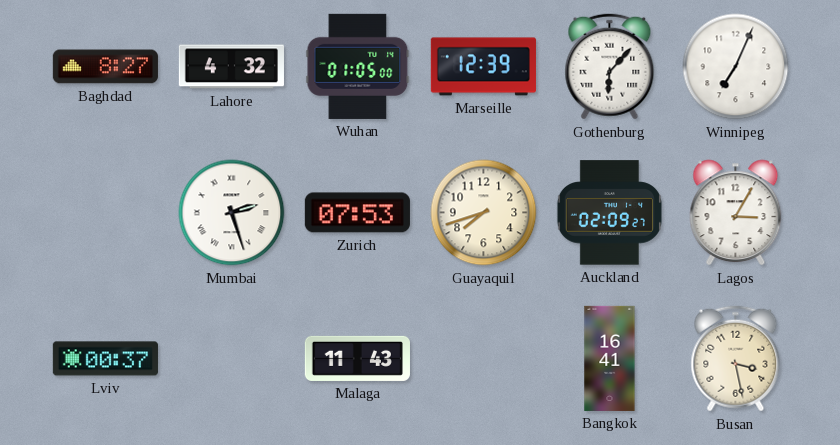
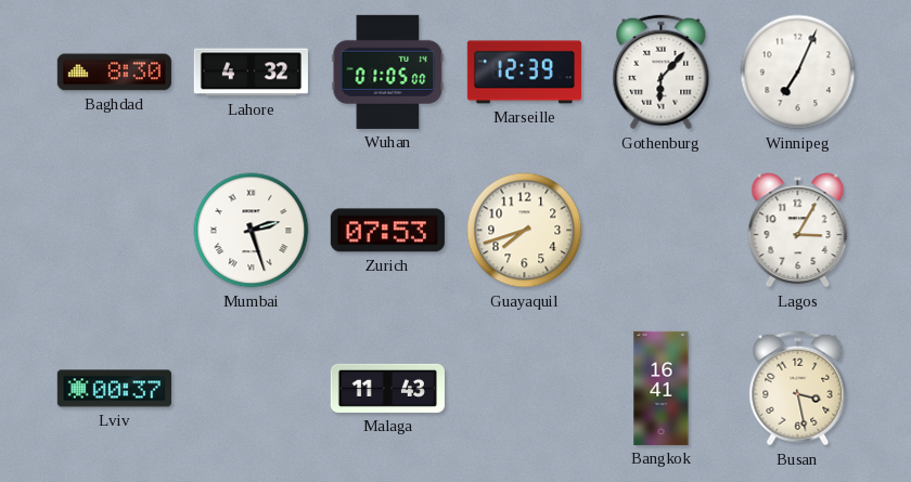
Baghdad: 8:27 -> 8:30 (114, 73)
Auckland: 02:09 -> none (609, 213)
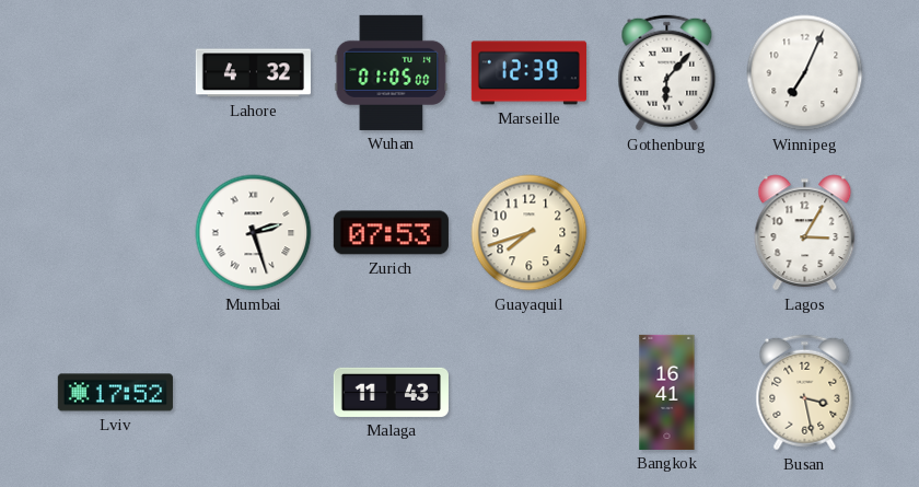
Baghdad: 8:30 -> none (114, 73)
Lviv: 00:37 -> 17:52 (115, 393)
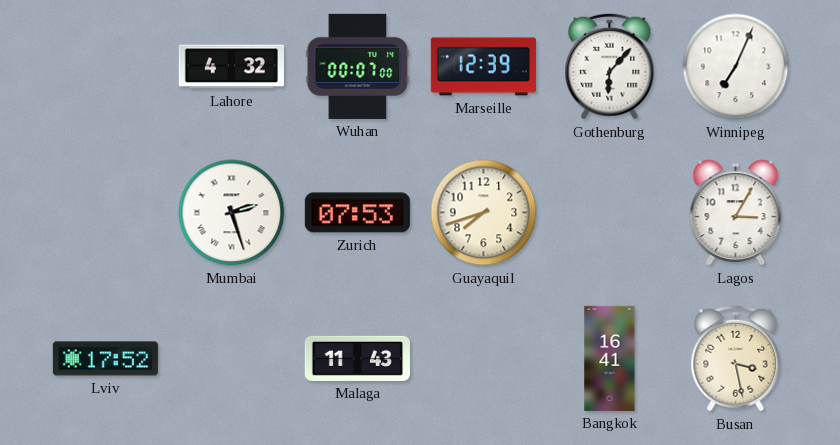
Wuhan: 01:05 -> 00:07 (358, 66)
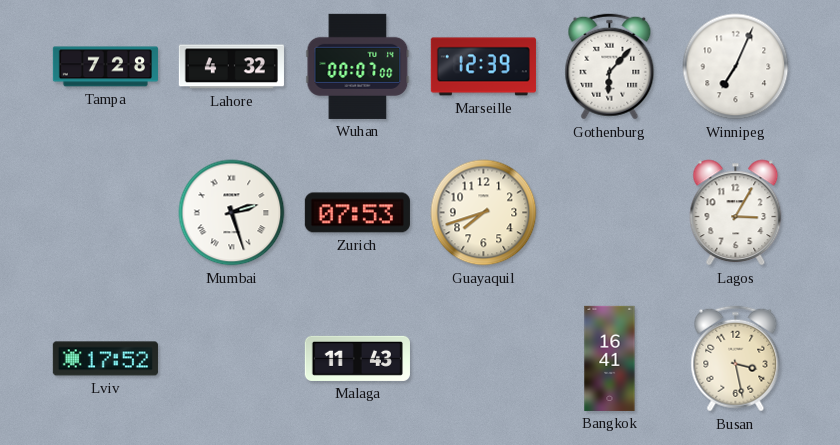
Tampa: none -> 7:28 (105, 67)
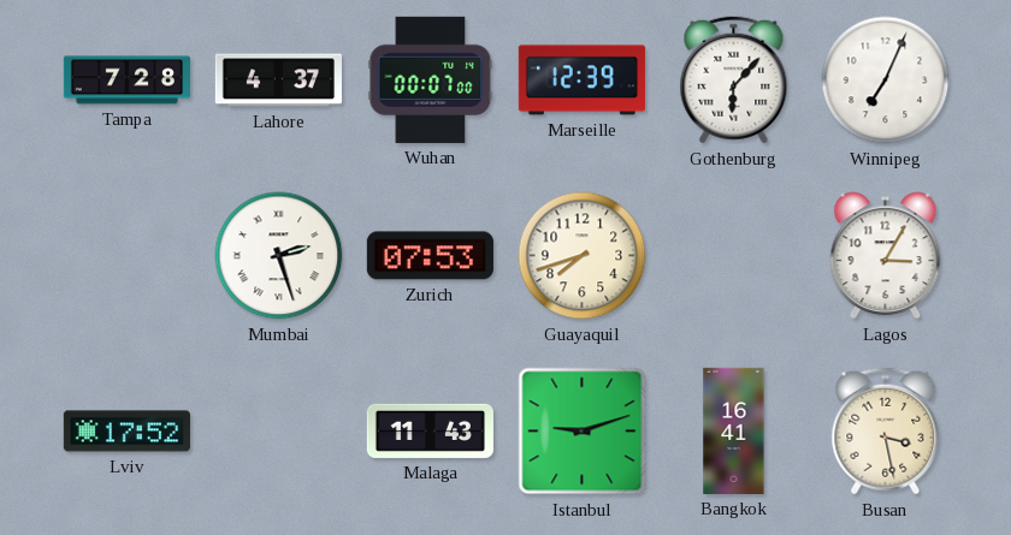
Lahore: 4:32 -> 4:37 (278, 81)
Istanbul: none -> 9:12 (583, 432)
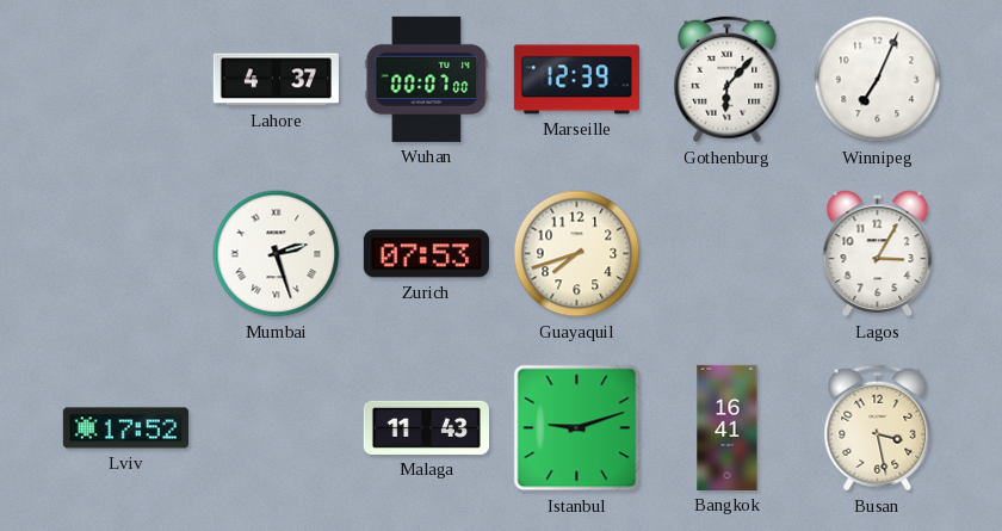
Tampa: 7:28 -> none (126, 81)
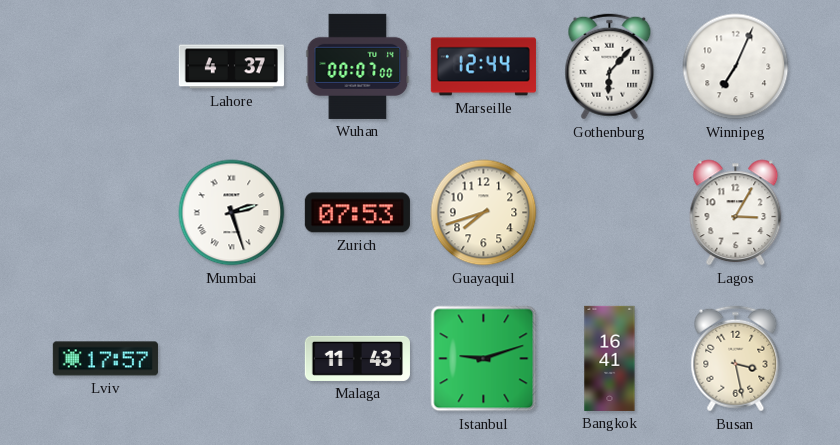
Marseille: 12:39 -> 12:44 (483, 67)
Lviv: 17:52 -> 17:57 (105, 359)
